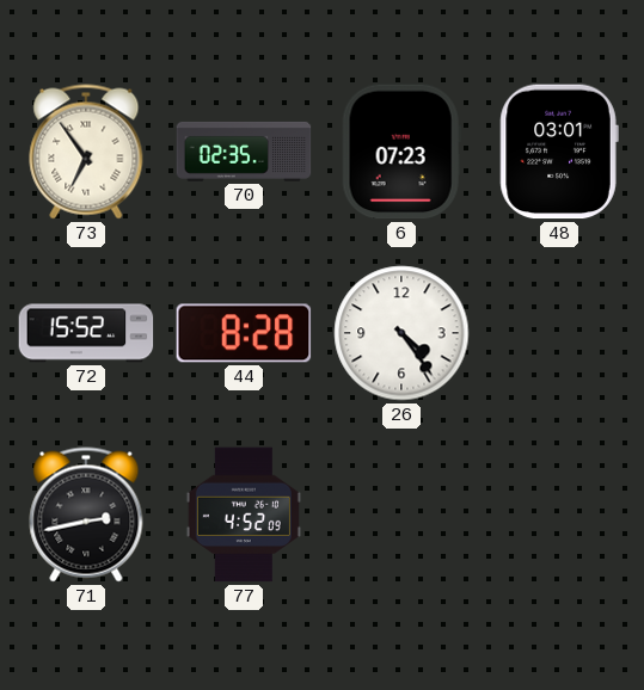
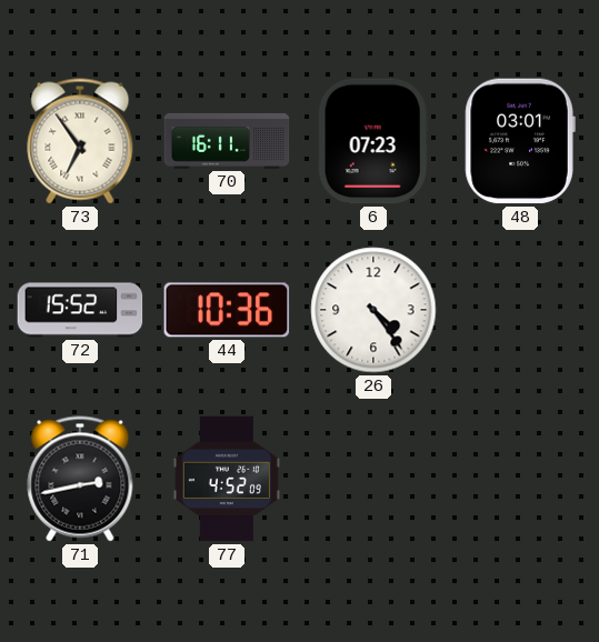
70: 02:35 -> 16:11 (227, 141)
44: 8:28 -> 10:36 (227, 310)
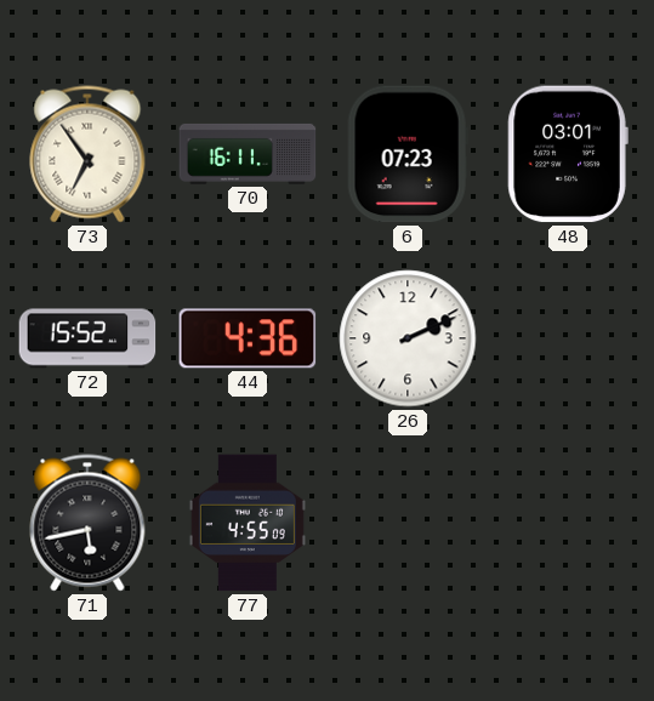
44: 10:36 -> 4:36 (248, 338)
26: 4:24 -> 2:11 (408, 338)
71: 2:43 -> 5:43 (87, 523)
77: 4:52 -> 4:55 (248, 523)
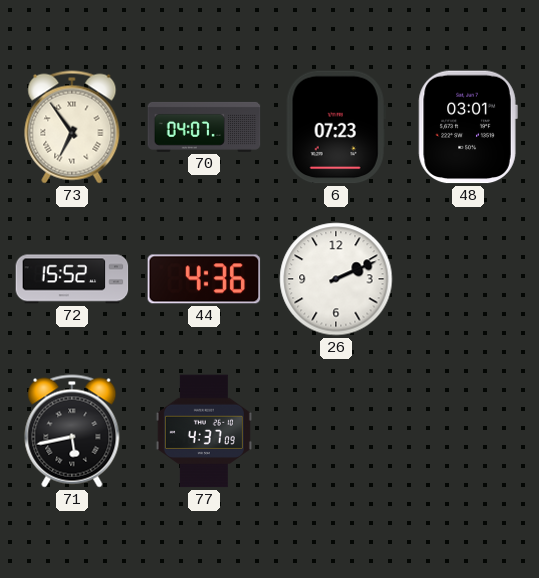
70: 16:11 -> 04:07 (204, 127)
77: 4:55 -> 4:37 (204, 431)
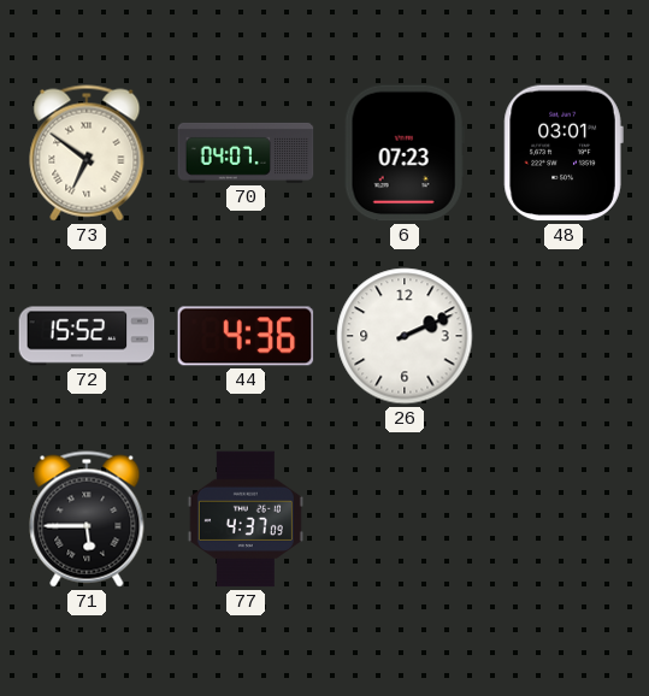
73: 6:54 -> 6:51 (87, 153)
71: 5:43 -> 5:45 (87, 519)
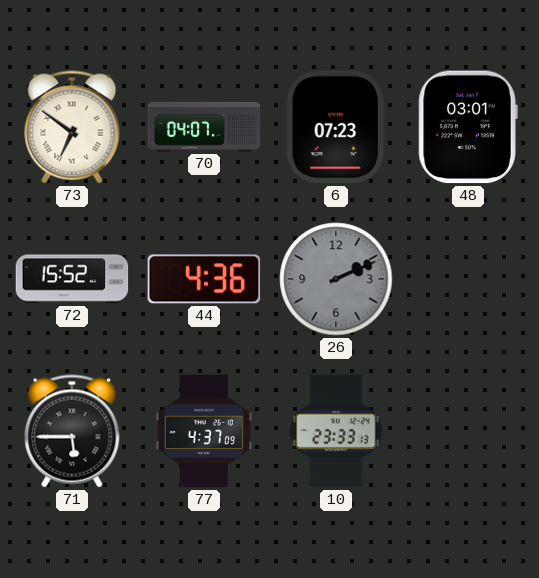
26 dial: white -> grey (336, 279)
10: none -> 23:33 (336, 431)
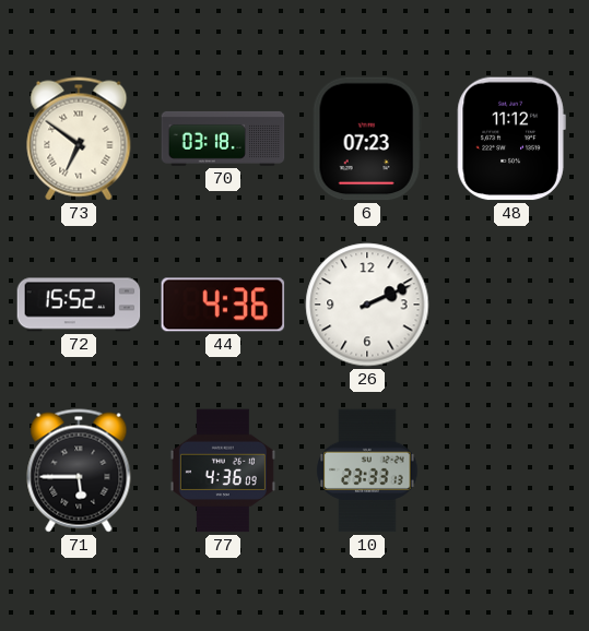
70: 04:07 -> 03:18 (223, 139)
48: 03:01 -> 11:12 (511, 139)
26 dial: grey -> white (367, 305)
77: 4:37 -> 4:36 (223, 471)
